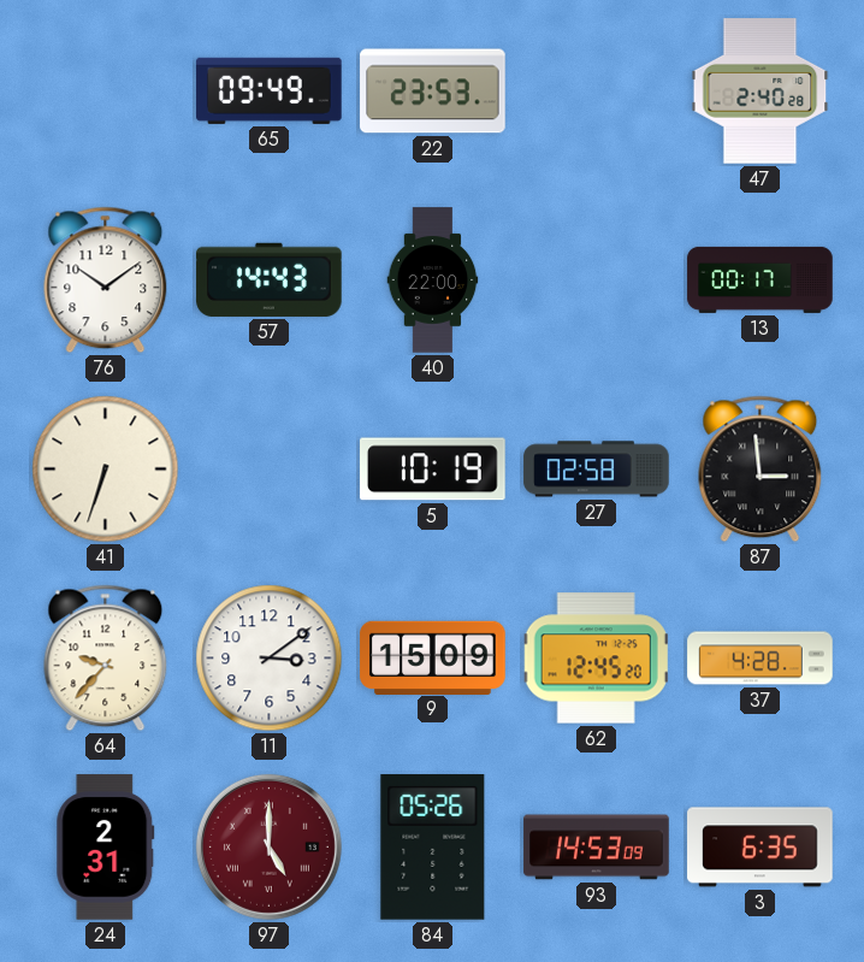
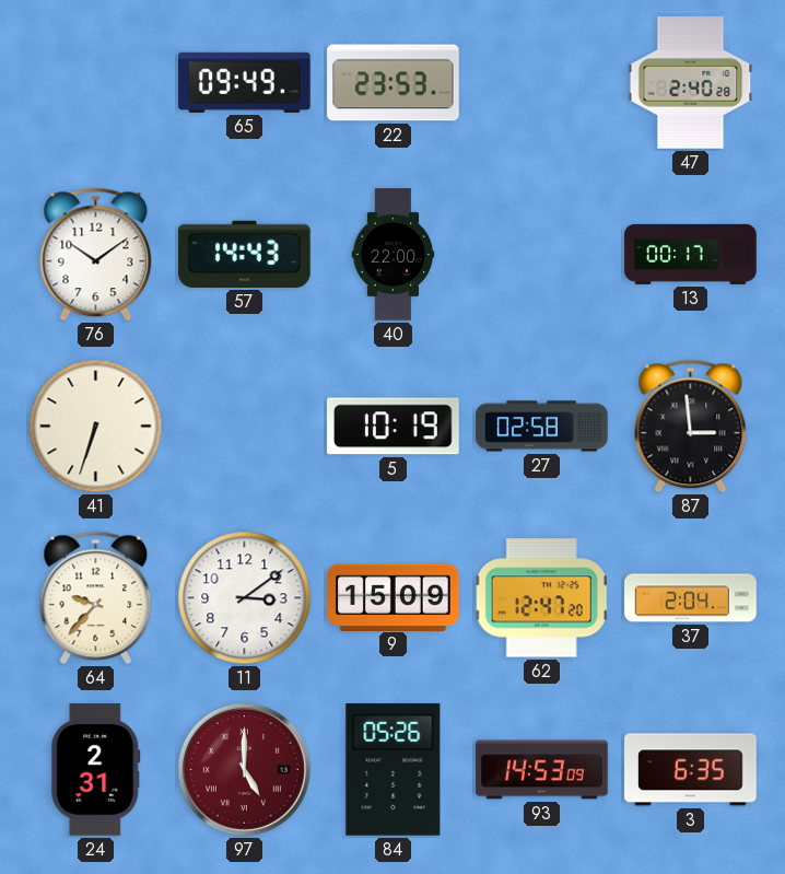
62: 12:45 -> 12:47 (541, 598)
37: 4:28 -> 2:04 (691, 598)
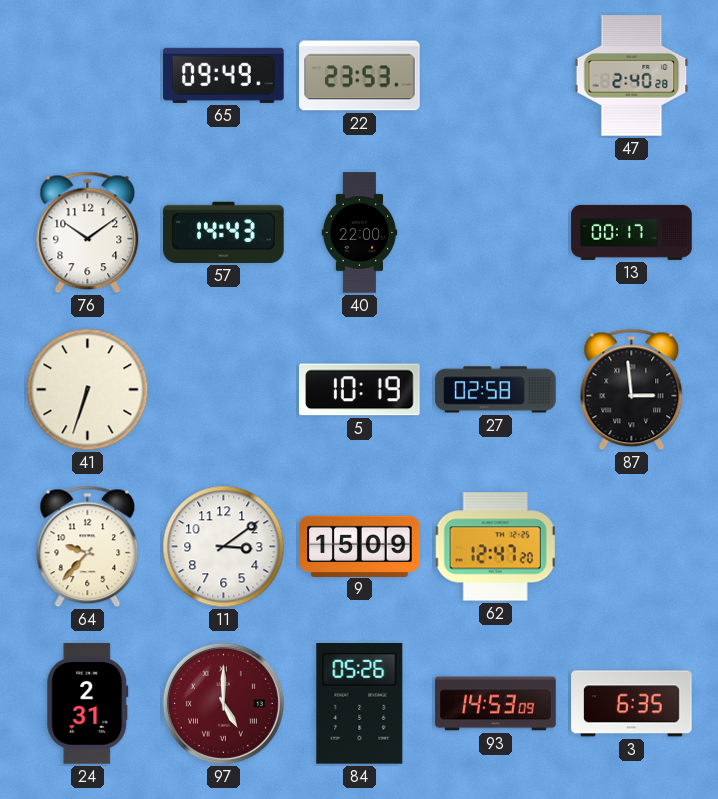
37: 2:04 -> none (691, 598)
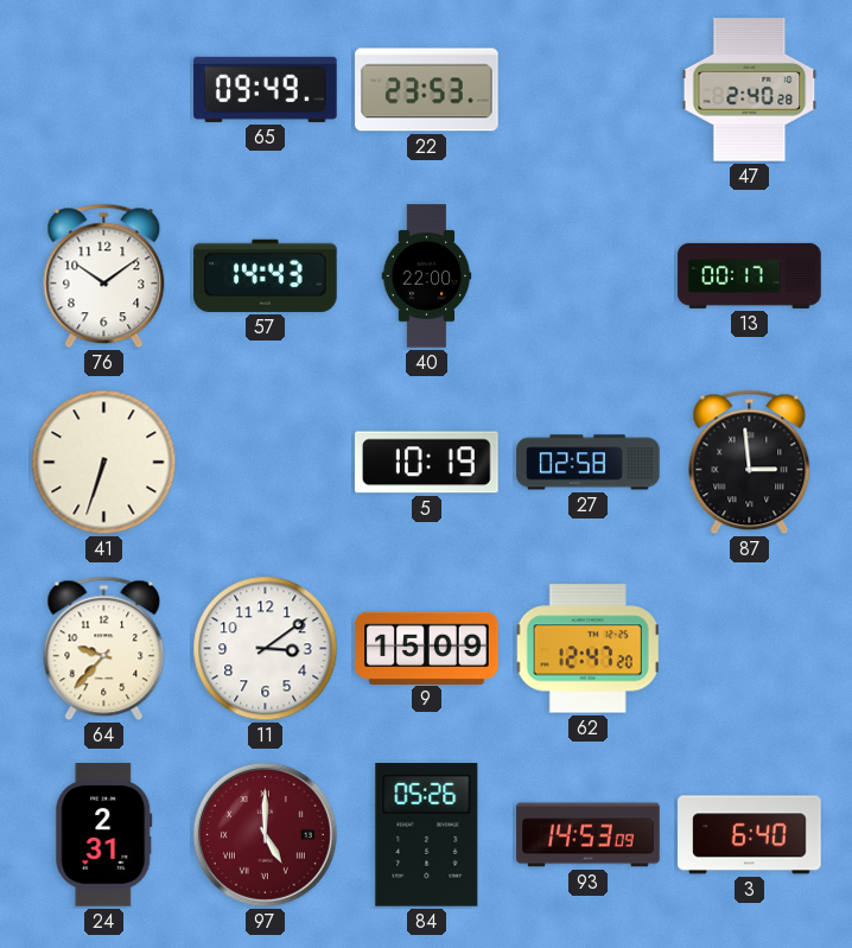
3: 6:35 -> 6:40 (750, 835)
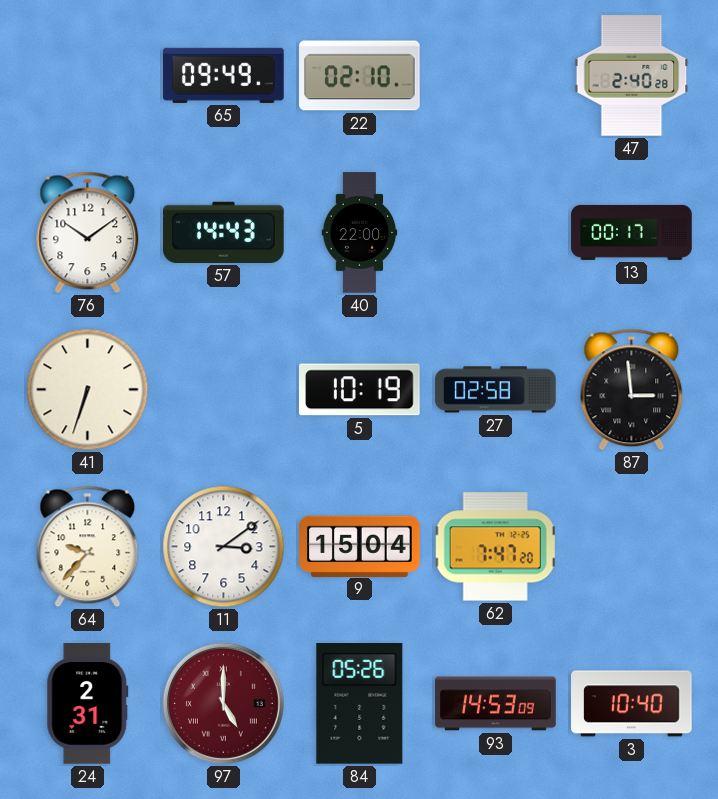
22: 23:53 -> 02:10 (360, 76)
9: 15:09 -> 15:04 (360, 546)
62: 12:47 -> 7:47 (495, 547)
3: 6:40 -> 10:40 (632, 704)
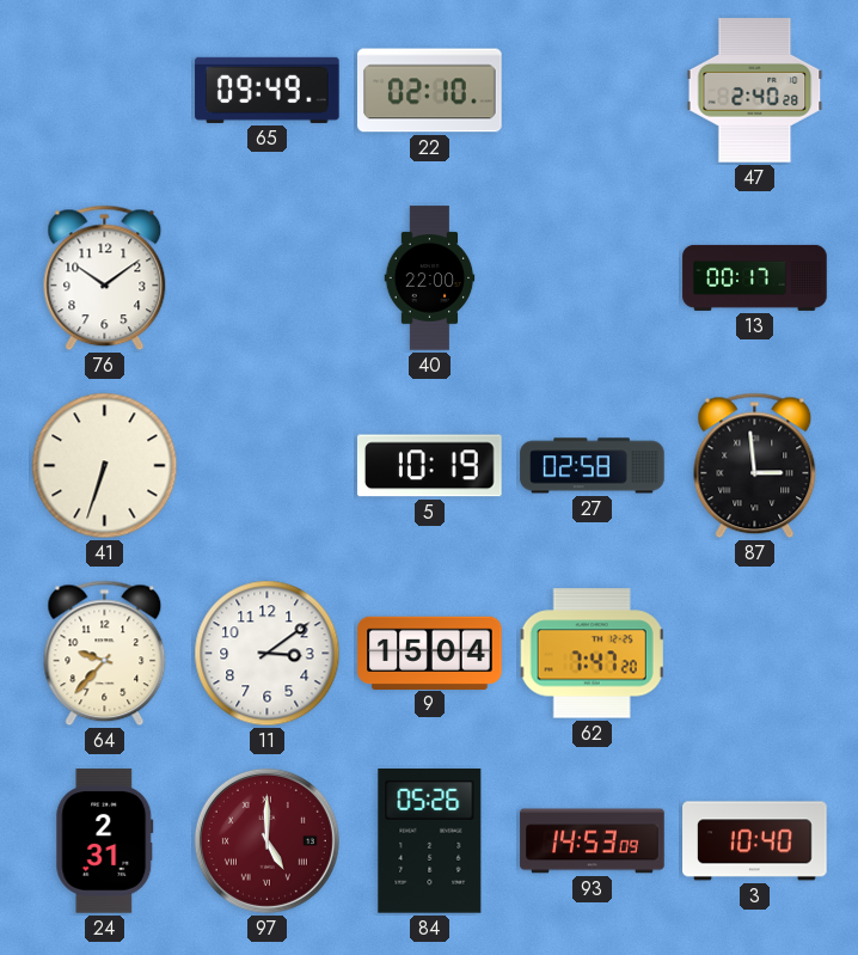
57: 14:43 -> none (224, 232)
